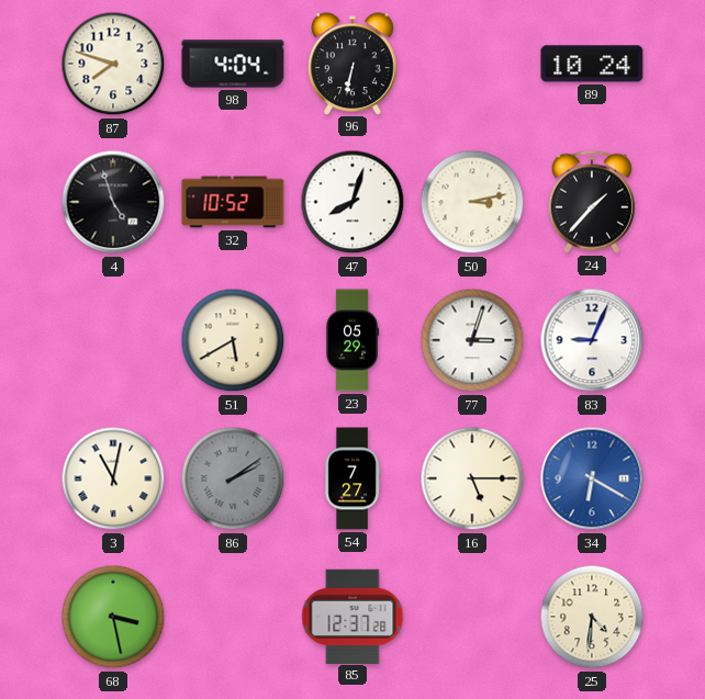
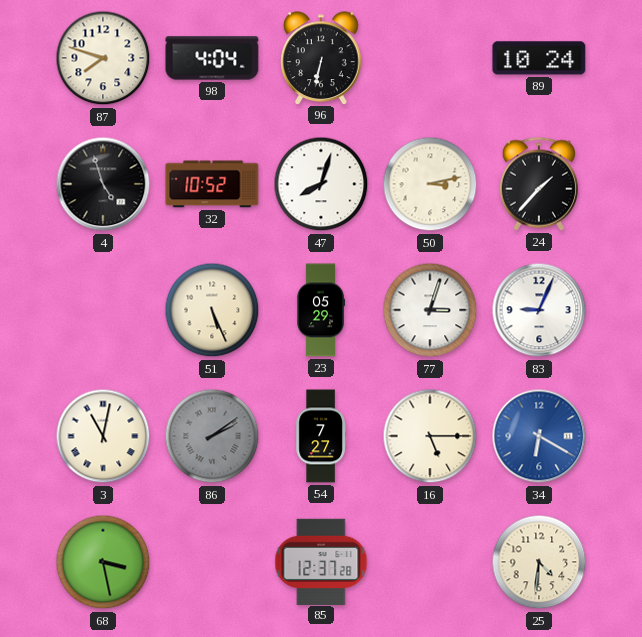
51: 5:40 -> 5:26 (212, 310)
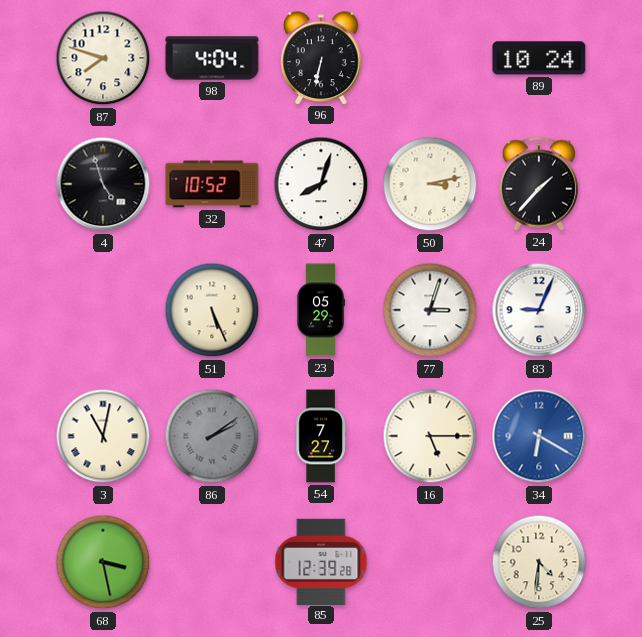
85: 12:37 -> 12:39 (321, 561)
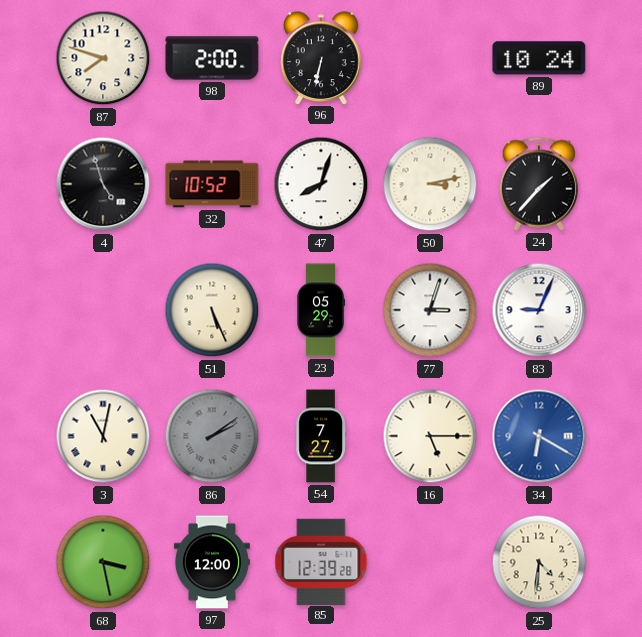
98: 4:04 -> 2:00 (212, 58)
97: none -> 12:00 (212, 562)
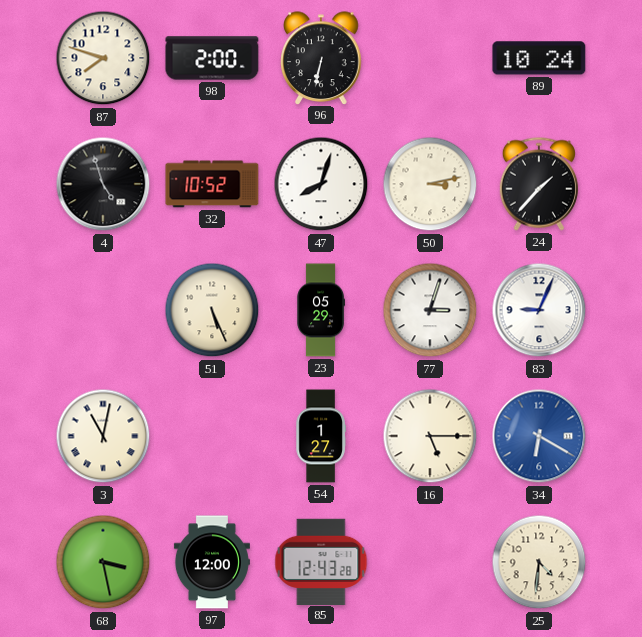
86: 2:09 -> none (212, 436)
54: 7:27 -> 1:27 (321, 436)
85: 12:39 -> 12:43 (321, 561)
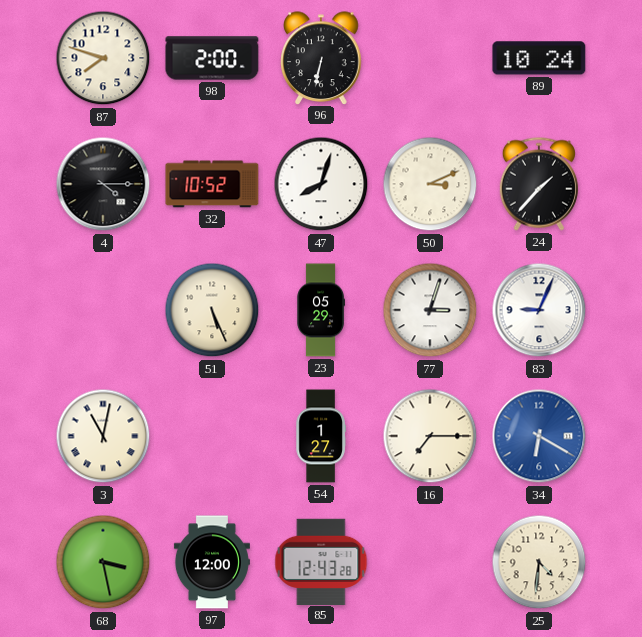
4: 4:57 -> 4:15 (103, 184)
50: 3:13 -> 3:11 (430, 184)
16: 5:15 -> 7:15 (430, 436)
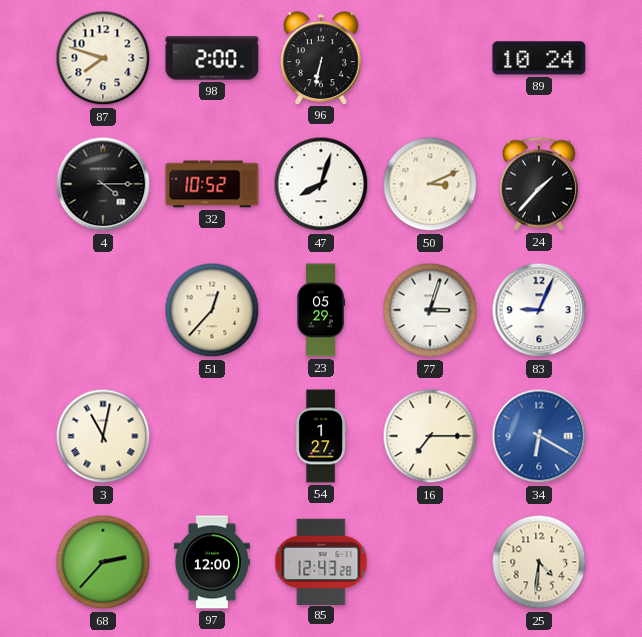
51: 5:26 -> 12:37 (212, 310)
68: 3:28 -> 2:37 (103, 562)
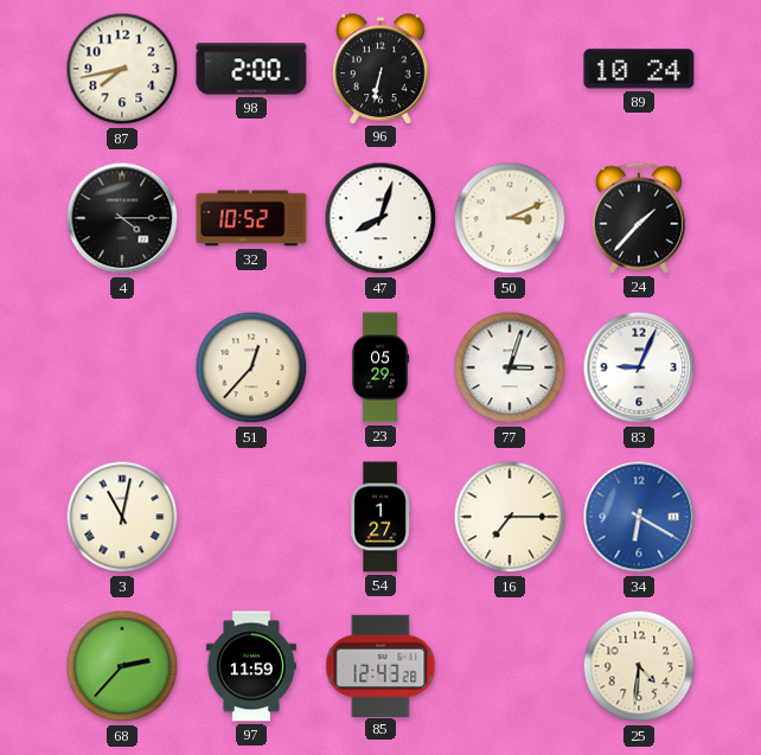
87: 7:48 -> 7:43 (122, 69)
97: 12:00 -> 11:59 (251, 666)
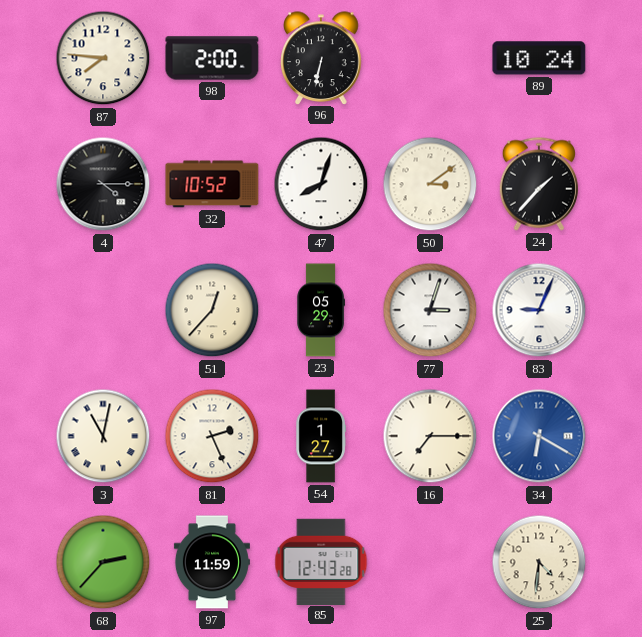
87: 7:43 -> 7:46 (103, 58)
50: 3:11 -> 3:09 (430, 184)
81: none -> 2:26 (212, 436)
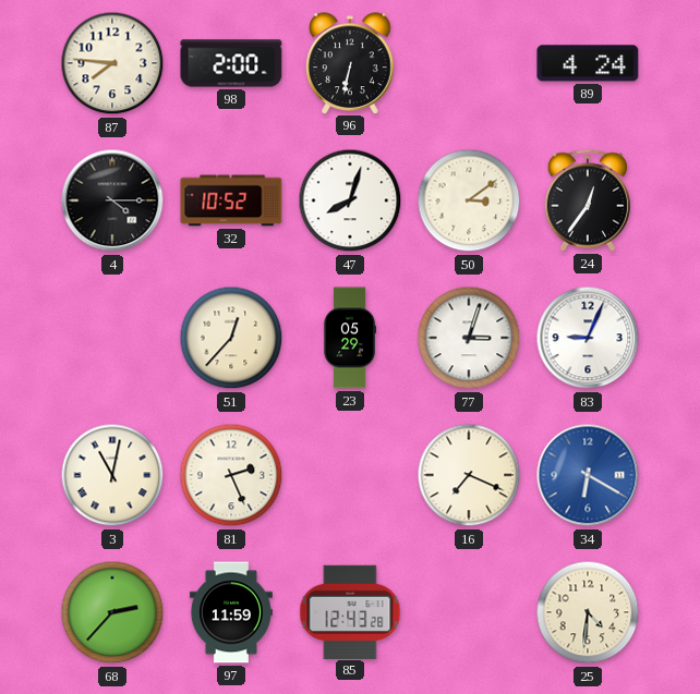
89: 10:24 -> 4:24 (588, 63)
24: 1:37 -> 12:36 (588, 200)
54: 1:27 -> none (321, 436)
16: 7:15 -> 7:19 (469, 475)
